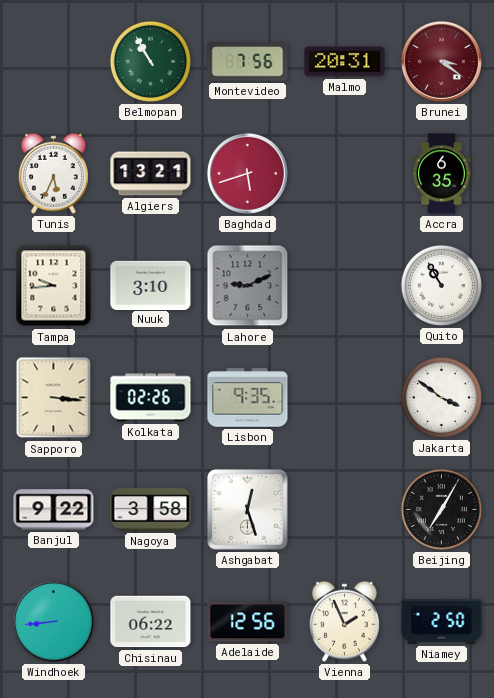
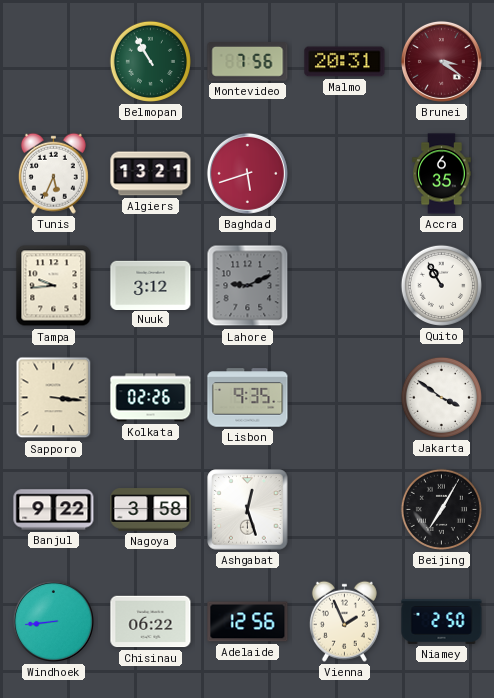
Nuuk: 3:10 -> 3:12 (151, 285)
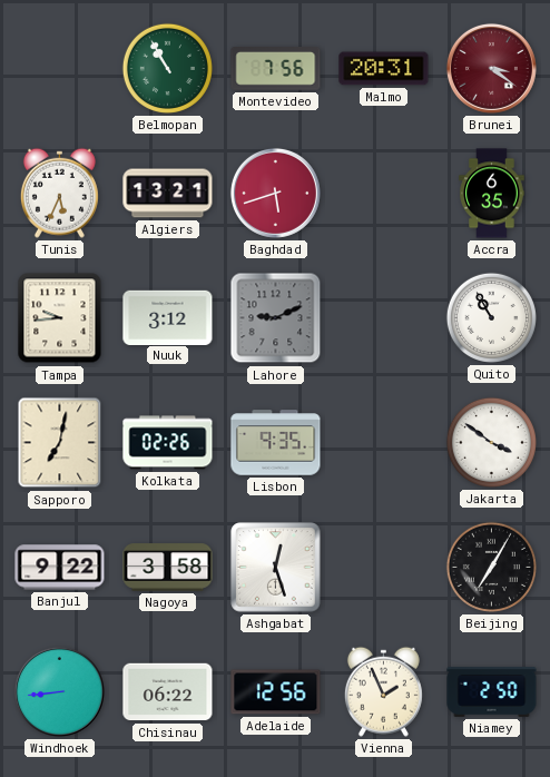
Sapporo: 3:16 -> 7:02 (60, 443)
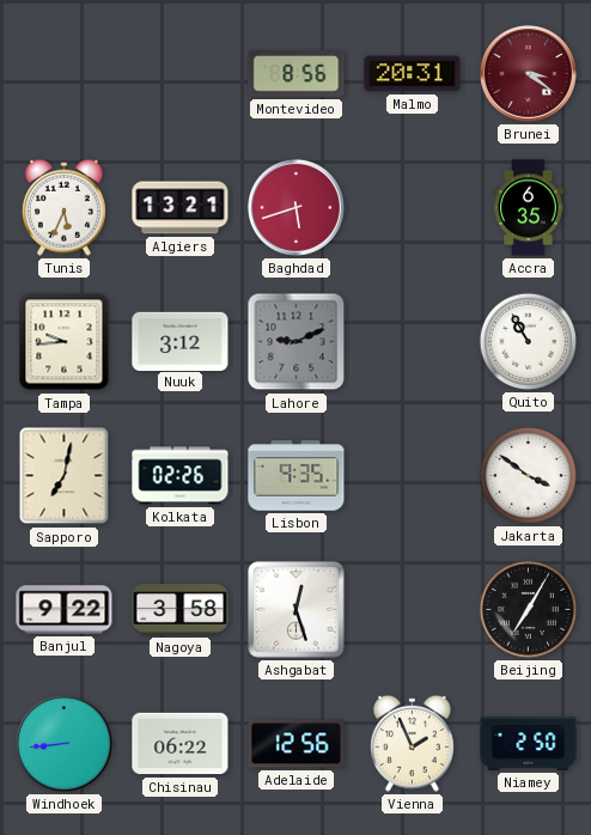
Belmopan: 10:55 -> none (167, 68)
Montevideo: 7:56 -> 8:56 (297, 74)
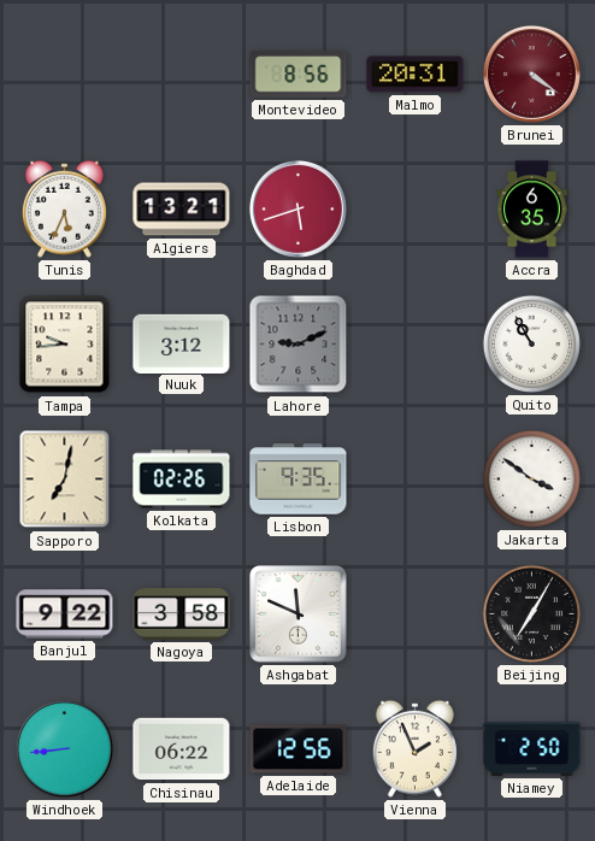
Brunei: 3:21 -> 4:21 (531, 73)
Ashgabat: 12:27 -> 11:49 (299, 614)
